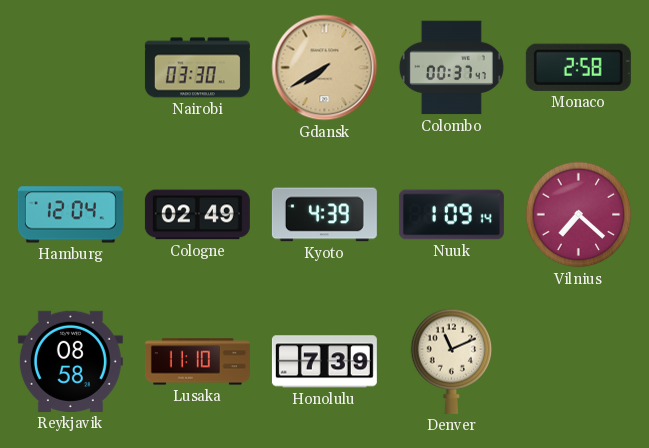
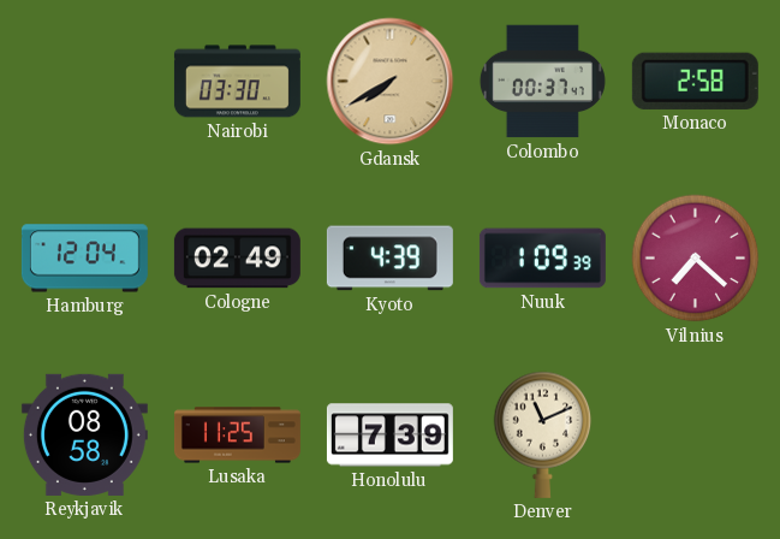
Nuuk: 1:09:14 -> 1:09:39 (542, 259)
Lusaka: 11:10 -> 11:25 (237, 436)
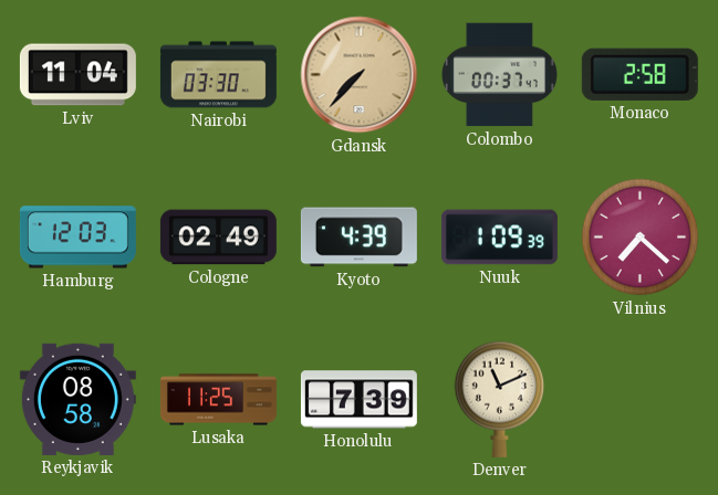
Lviv: none -> 11:04 (77, 75)
Gdansk: 7:40 -> 7:37 (360, 75)
Hamburg: 12:04 -> 12:03 (77, 238)
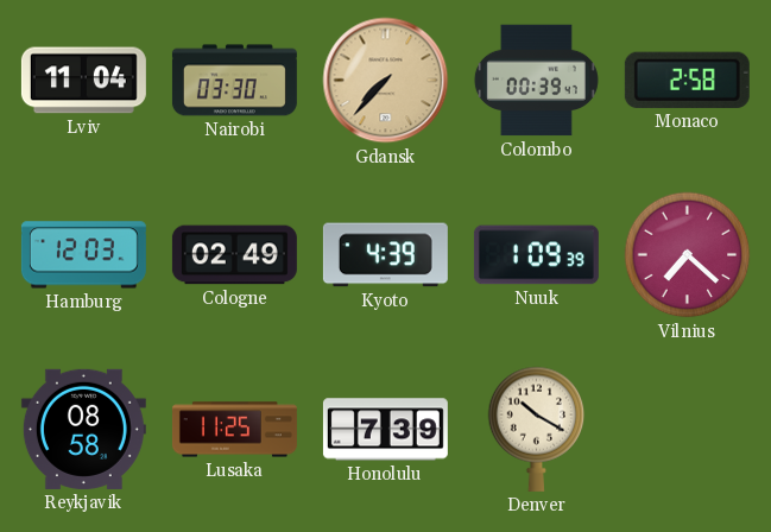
Colombo: 00:37 -> 00:39 (536, 81)
Denver: 11:11 -> 10:20 (537, 429)
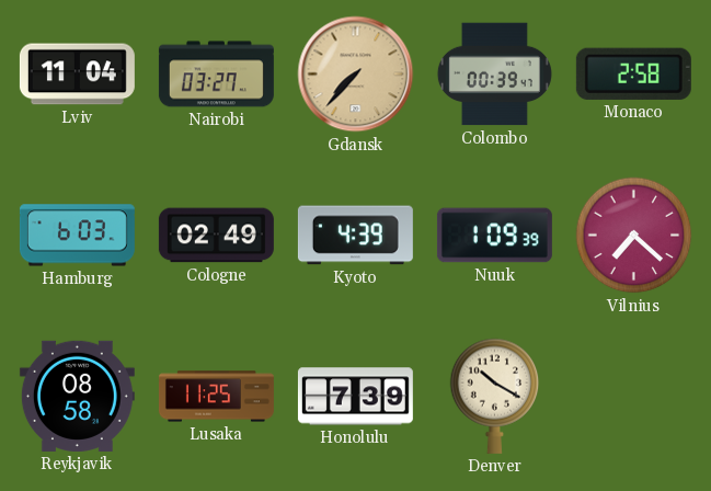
Nairobi: 03:30 -> 03:27 (216, 75)
Hamburg: 12:03 -> 6:03 (77, 236)
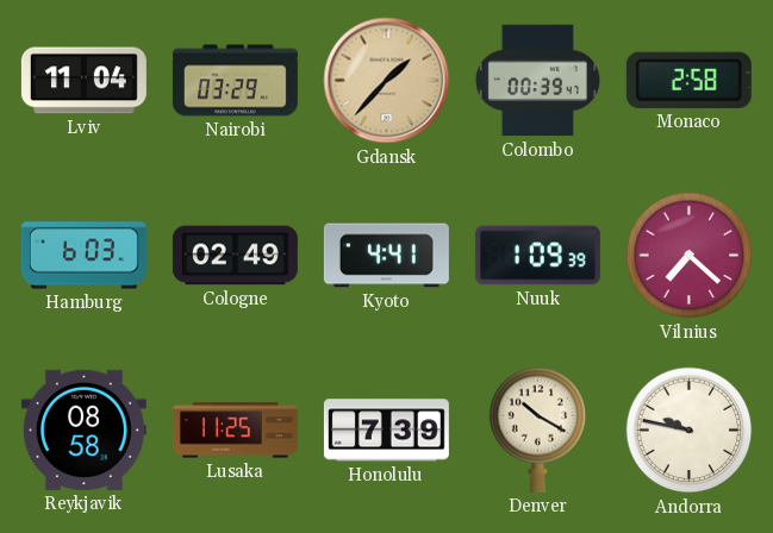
Nairobi: 03:27 -> 03:29 (235, 81)
Gdansk: 7:37 -> 1:37 (387, 81)
Kyoto: 4:39 -> 4:41 (386, 256)
Andorra: none -> 9:47 (690, 431)
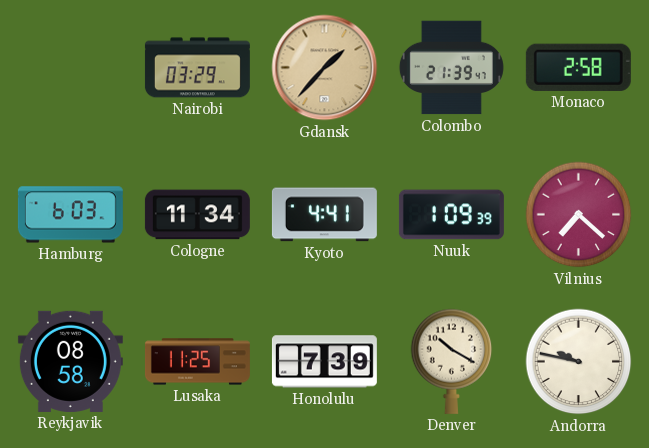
Lviv: 11:04 -> none (83, 81)
Colombo: 00:39 -> 21:39 (451, 68)
Cologne: 02:49 -> 11:34 (197, 215)
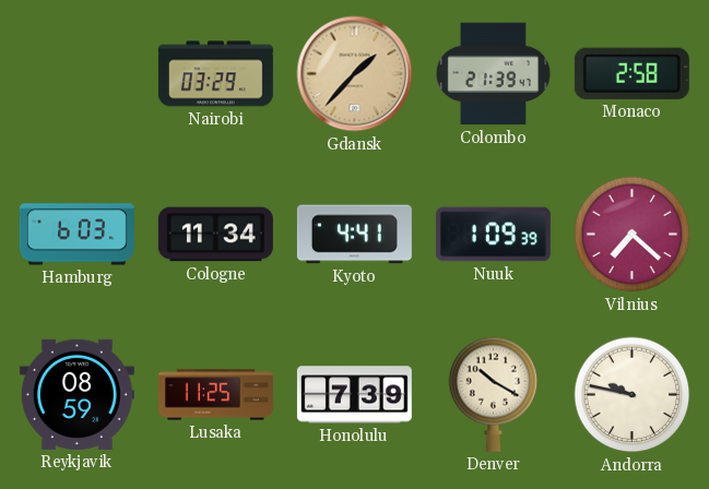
Reykjavik: 08:58 -> 08:59 (76, 394)
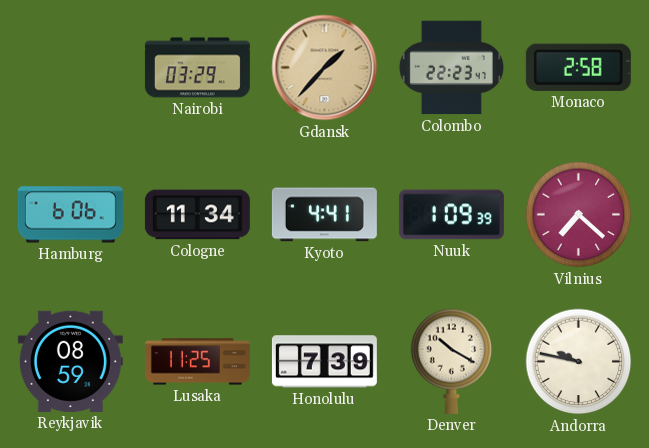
Colombo: 21:39 -> 22:23 (451, 68)
Hamburg: 6:03 -> 6:06 (70, 215)
